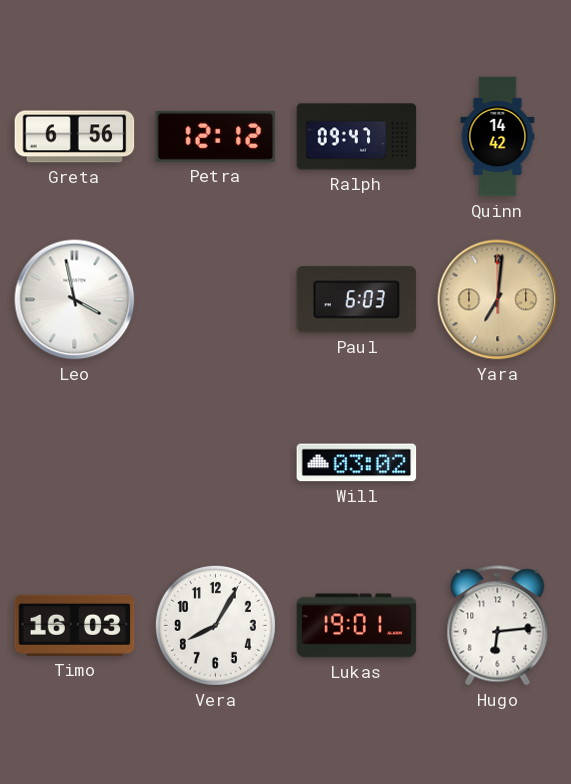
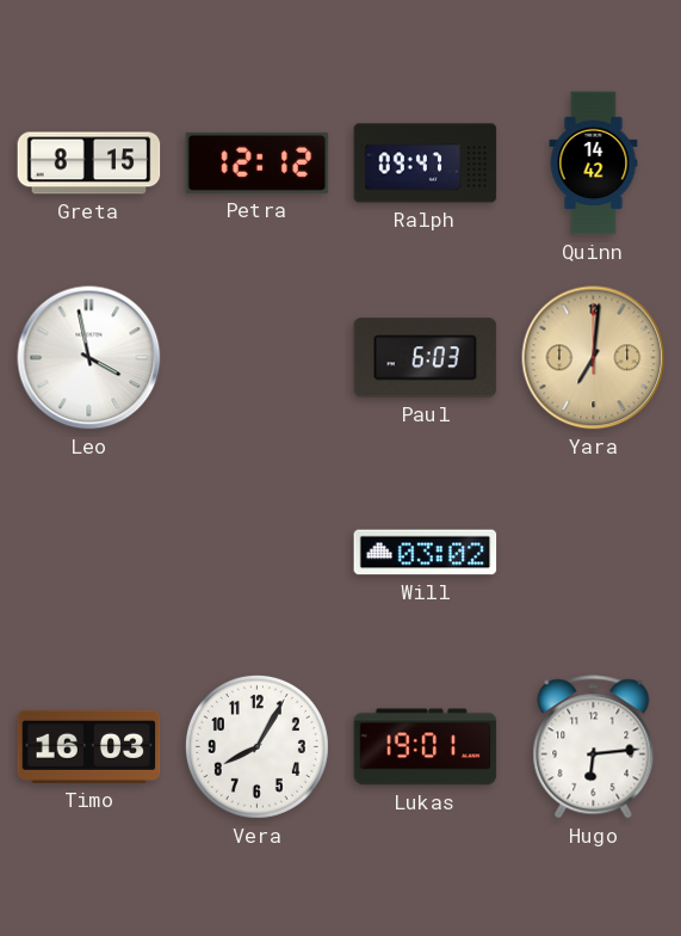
Greta: 6:56 -> 8:15 (89, 164)
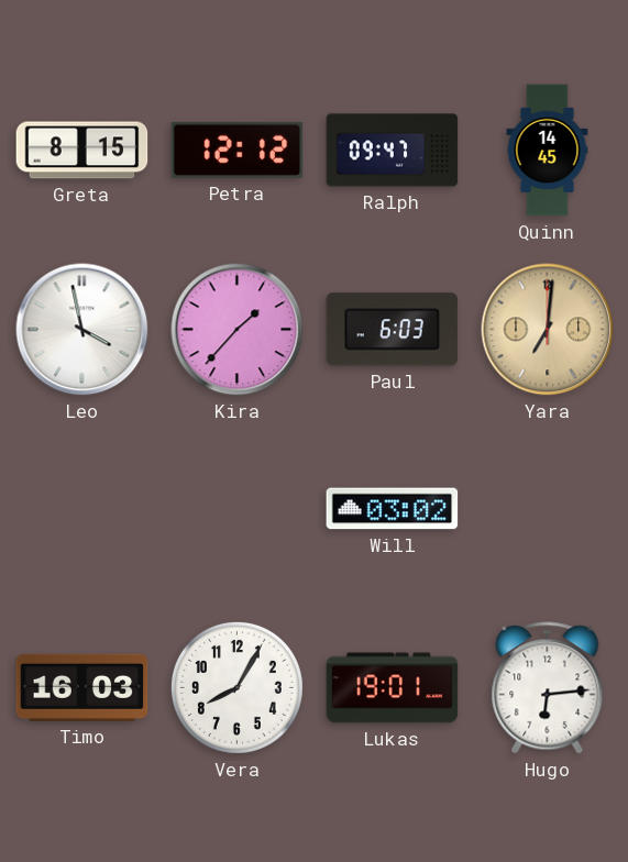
Quinn: 14:42 -> 14:45 (548, 151)
Kira: none -> 1:37 (238, 330)
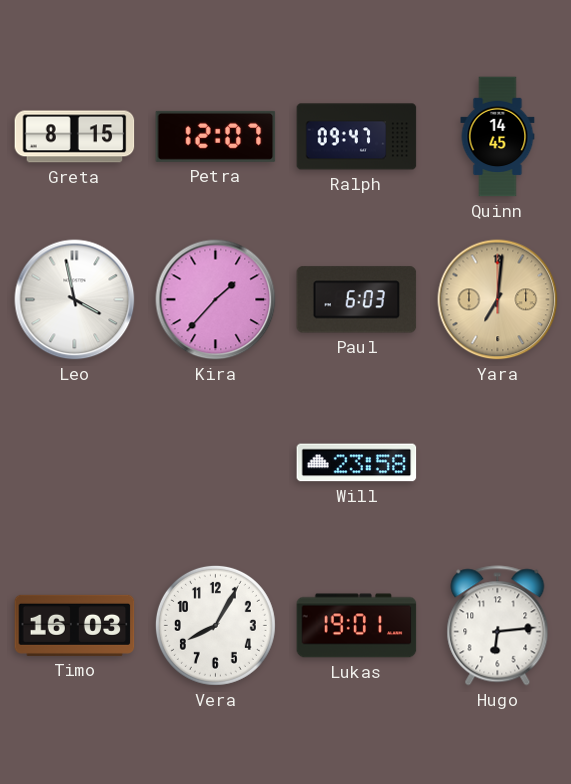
Petra: 12:12 -> 12:07 (216, 136)
Will: 03:02 -> 23:58 (357, 463)
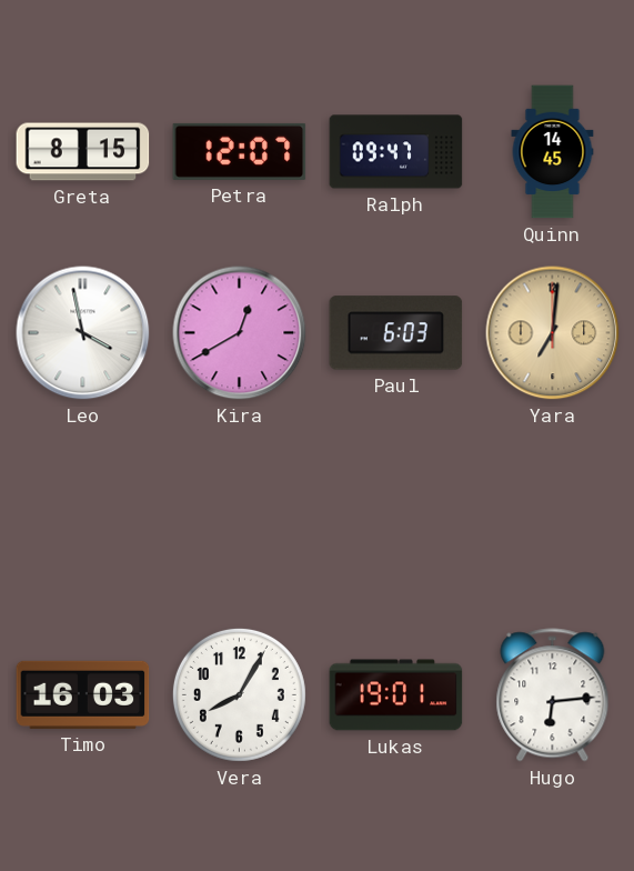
Kira: 1:37 -> 12:40 (240, 333)
Will: 23:58 -> none (357, 463)
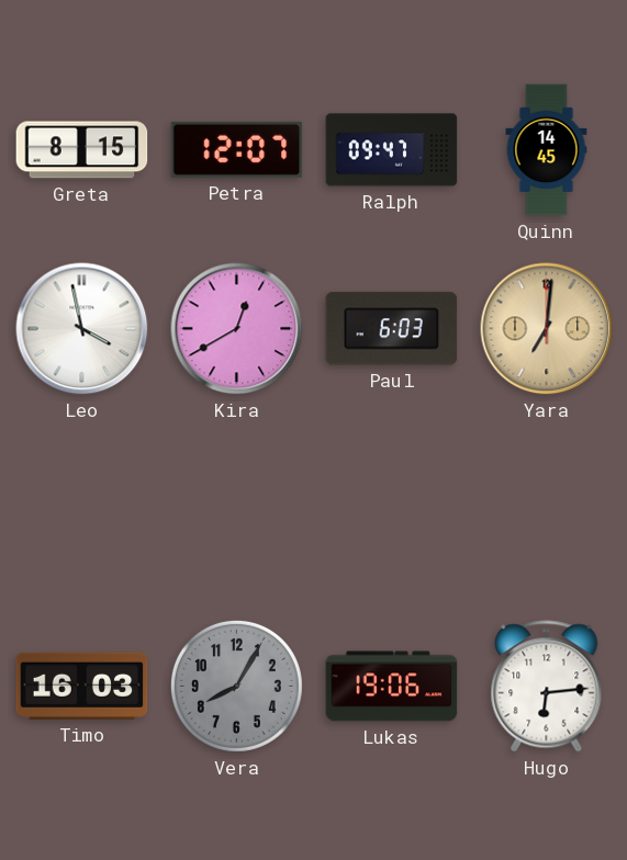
Vera dial: white -> grey (236, 686)
Lukas: 19:01 -> 19:06 (392, 687)
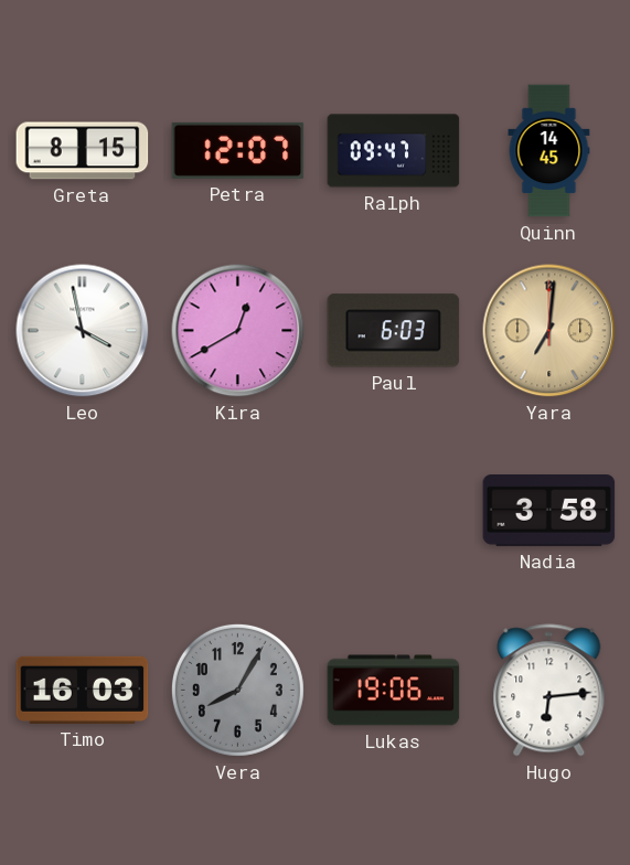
Nadia: none -> 3:58 (549, 511)
